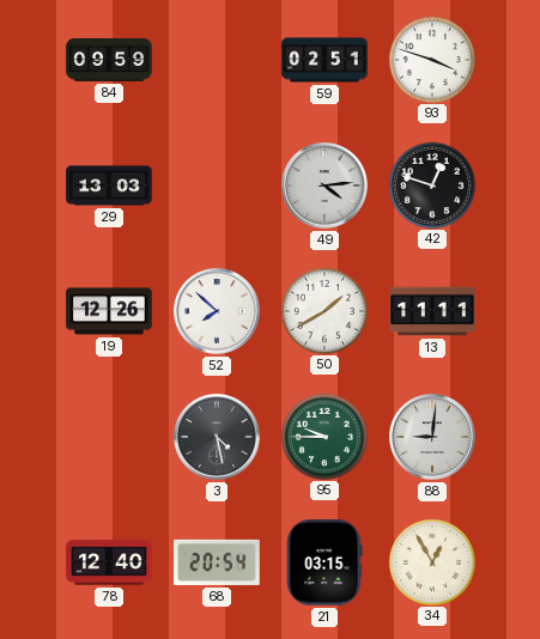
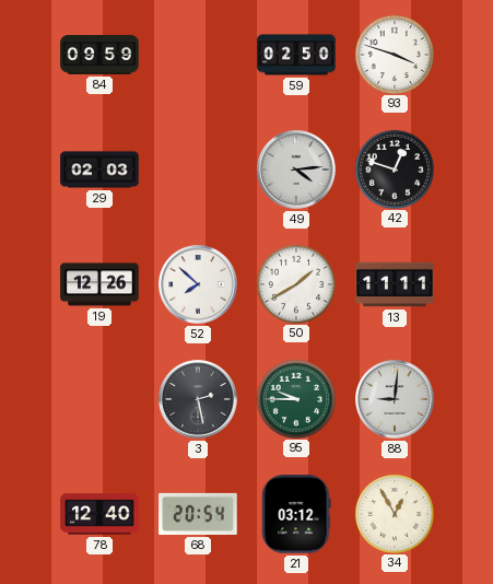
59: 02:51 -> 02:50 (296, 55)
29: 13:03 -> 02:03 (99, 170)
3: 4:28 -> 2:28 (198, 399)
21: 03:15 -> 03:12 (296, 514)
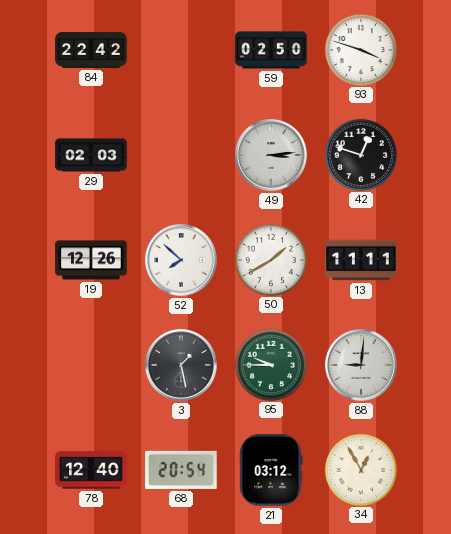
84: 09:59 -> 22:42 (91, 50)
49: 4:14 -> 3:14 (271, 155)
3: 2:28 -> 1:28 (181, 365)
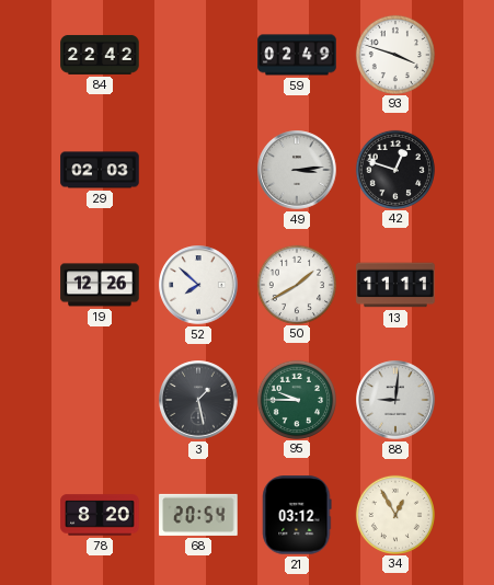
59: 02:50 -> 02:49 (297, 55)
78: 12:40 -> 8:20 (100, 515)
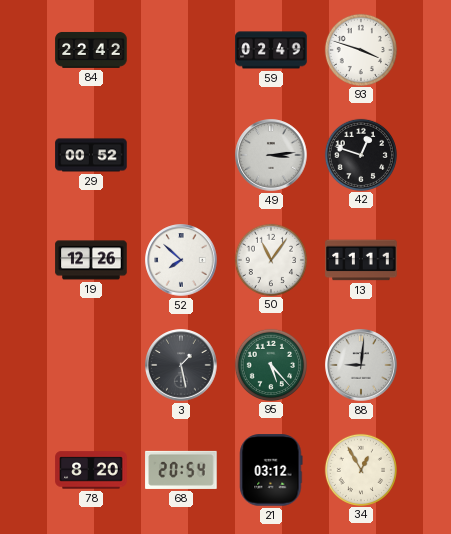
29: 02:03 -> 00:52 (91, 155)
50: 1:40 -> 11:06 (270, 259)
95: 9:45 -> 5:23 (270, 364)
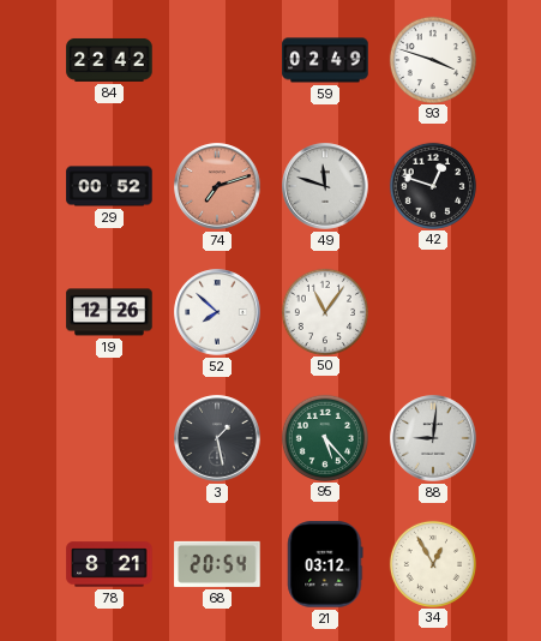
74: none -> 7:12 (217, 186)
49: 3:14 -> 11:48 (325, 186)
13: 11:11 -> none (361, 260)
78: 8:20 -> 8:21 (109, 564)
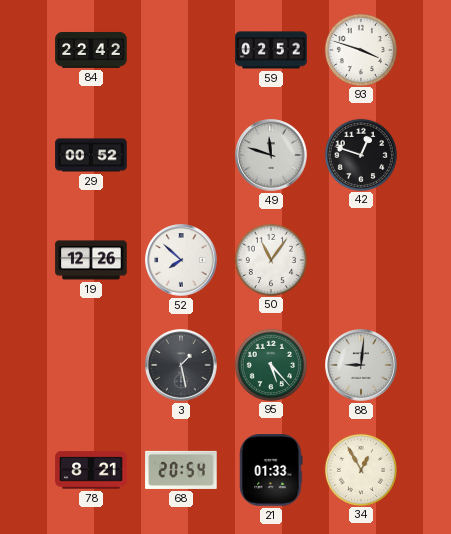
59: 02:49 -> 02:52 (271, 50)
74: 7:12 -> none (217, 186)
21: 03:12 -> 01:33 (271, 470)
